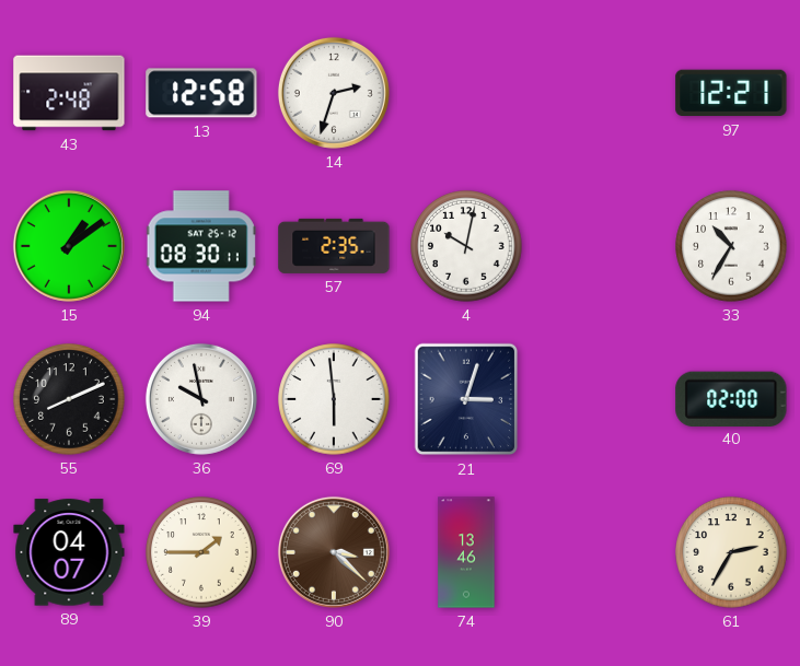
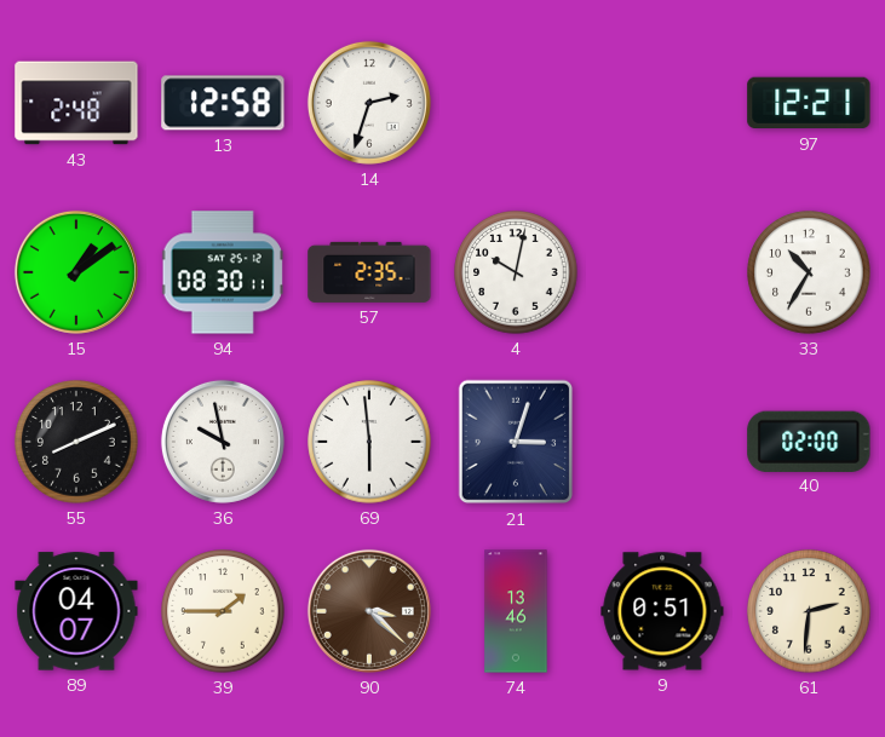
9: none -> 0:51 (662, 611)
61: 2:35 -> 2:31 (809, 611)
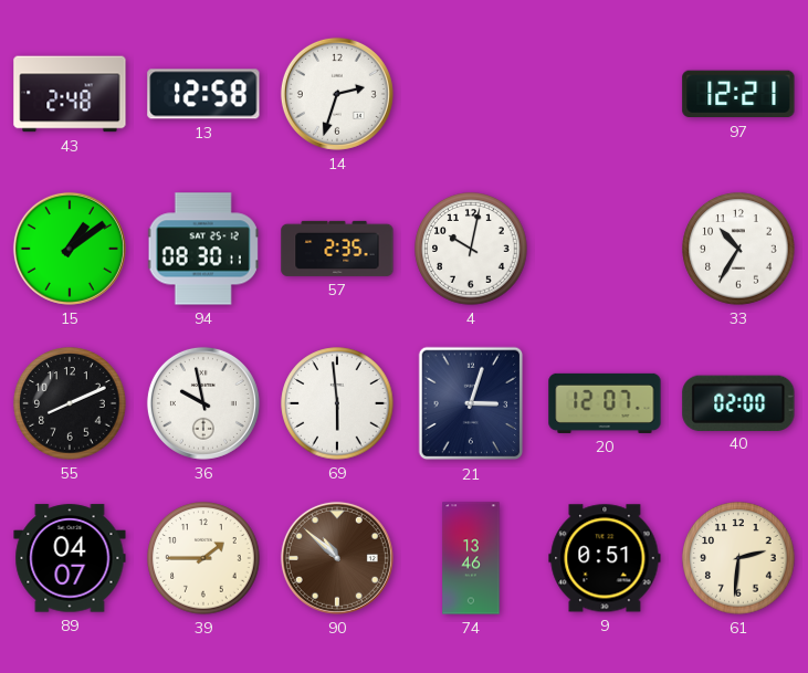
20: none -> 12:07 (605, 403)
90: 3:22 -> 10:52 (337, 558)
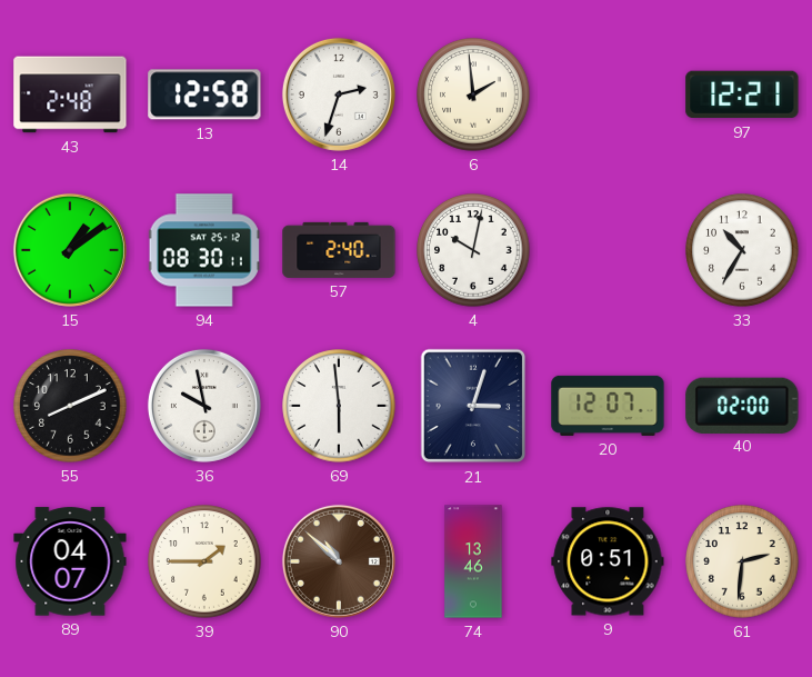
6: none -> 1:59 (473, 94)
57: 2:35 -> 2:40 (339, 250)
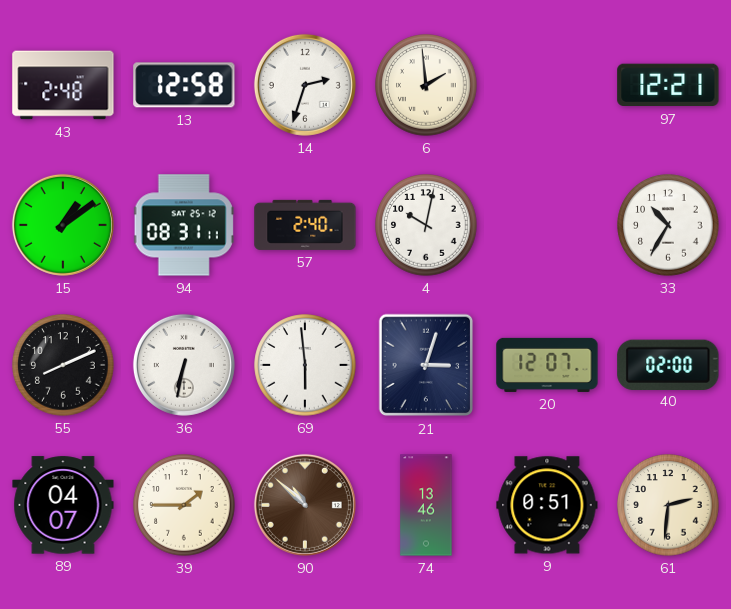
94: 08:30 -> 08:31 (184, 225)
36: 9:58 -> 6:32 (184, 365)
